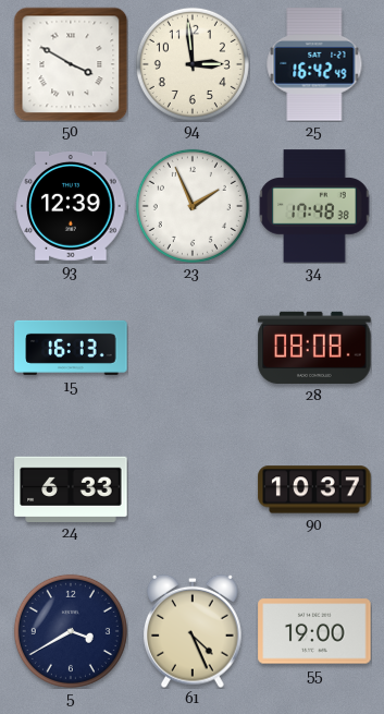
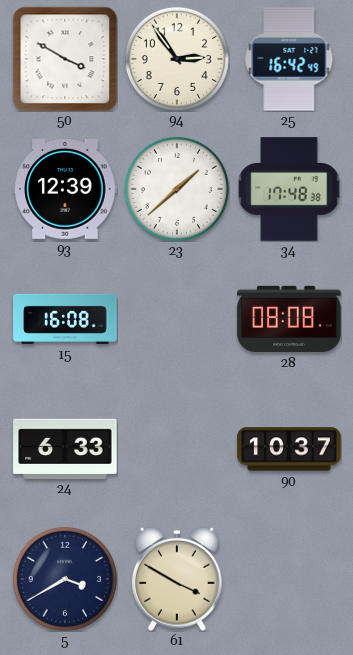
94: 2:59 -> 2:54 (177, 59)
23: 1:56 -> 1:38 (177, 189)
15: 16:13 -> 16:08 (65, 319)
61: 4:26 -> 3:50 (178, 579)
55: 19:00 -> none (314, 631)
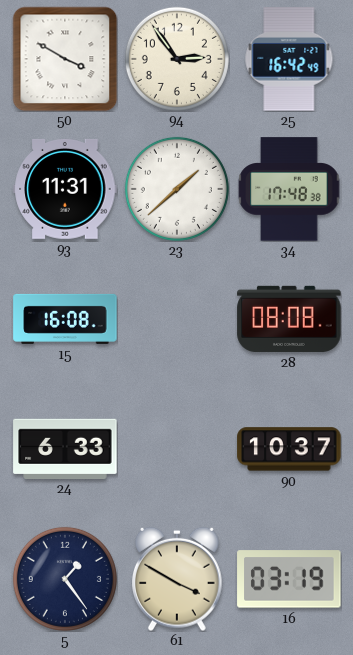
93: 12:39 -> 11:31 (65, 189)
5: 3:40 -> 1:24 (65, 579)
16: none -> 03:19 (289, 579)
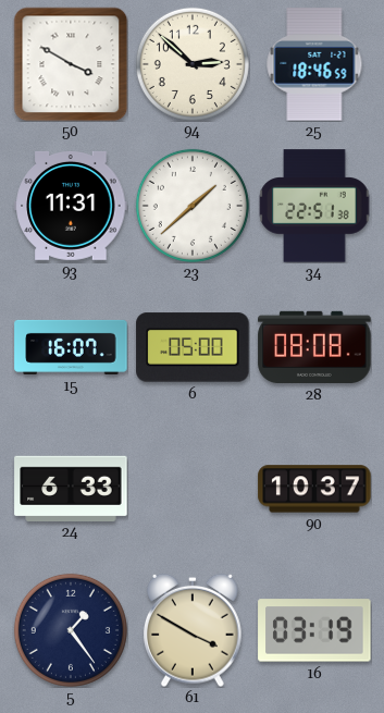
94: 2:54 -> 2:52 (193, 64)
25: 16:42 -> 18:46 (314, 64)
34: 17:48 -> 22:51 (314, 206)
15: 16:08 -> 16:07 (71, 347)
6: none -> 05:00 (193, 347)
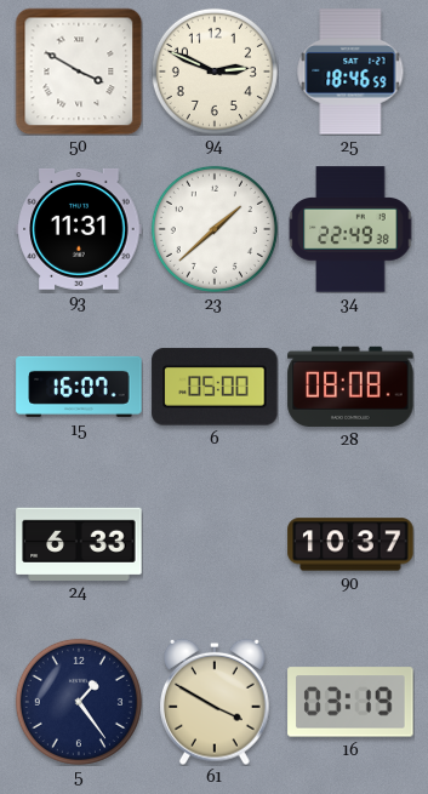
94: 2:52 -> 2:49 (215, 72)
34: 22:51 -> 22:49 (350, 229)
